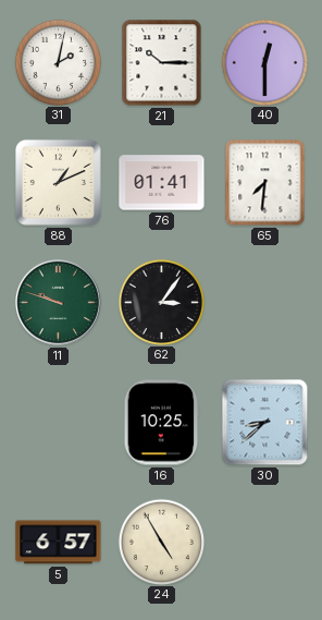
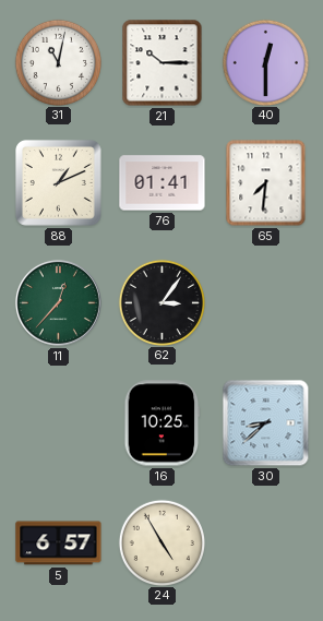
31: 2:02 -> 11:02 (58, 62)
11: 9:48 -> 12:37 (58, 302)
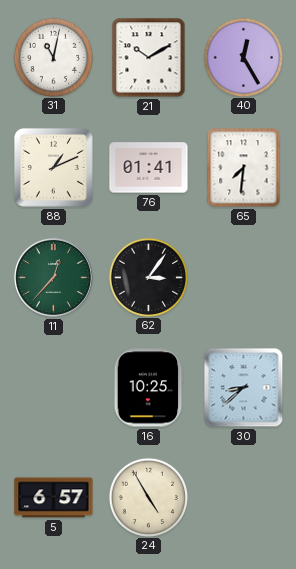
21: 10:15 -> 10:10 (149, 58)
40: 12:30 -> 12:25 (243, 57)
